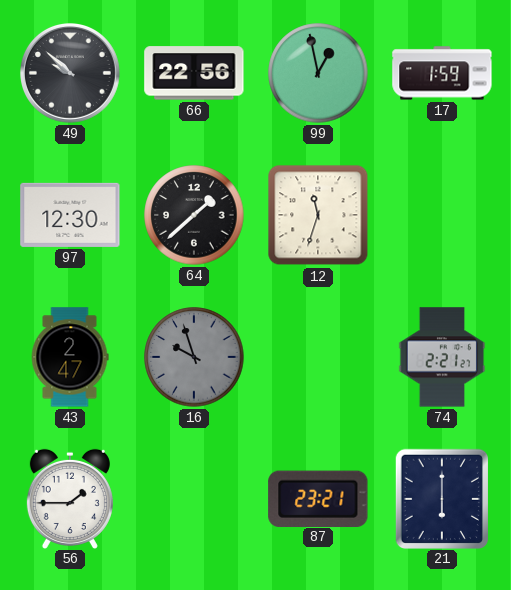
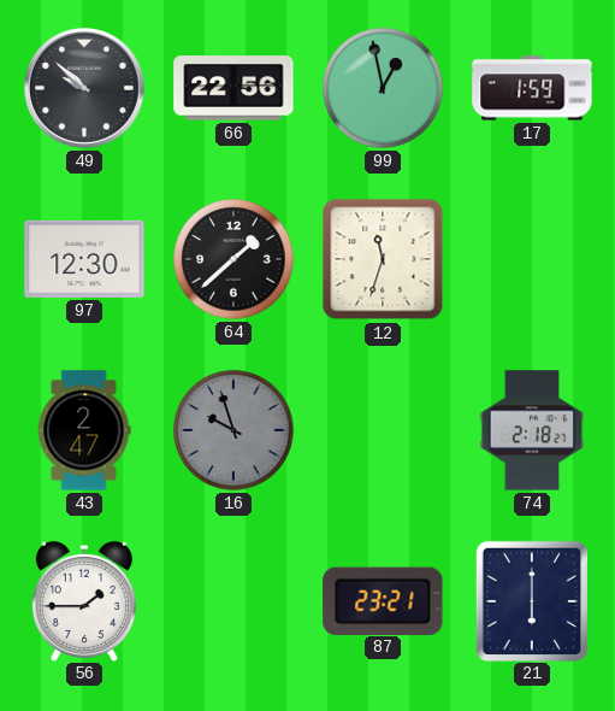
74: 2:21 -> 2:18 (532, 430)
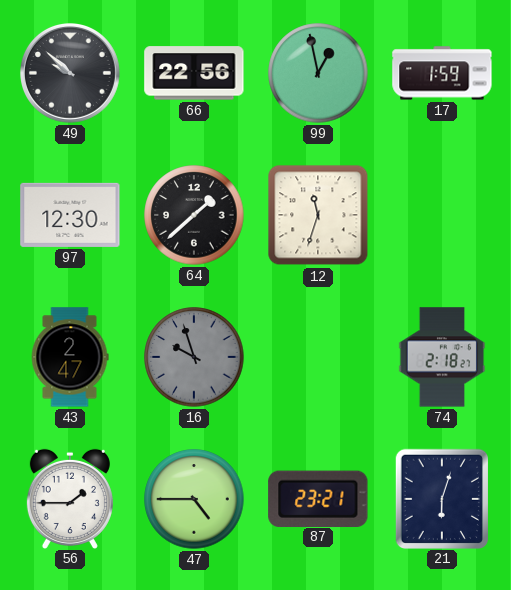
47: none -> 4:45 (194, 499)
21: 6:00 -> 6:03 (441, 498)
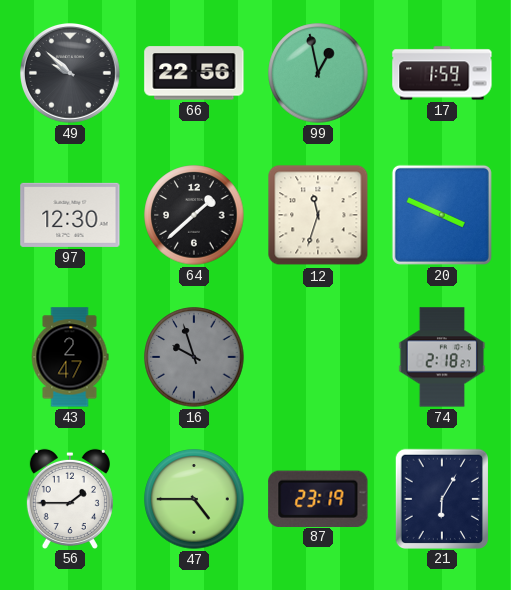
20: none -> 3:49 (442, 215)
87: 23:21 -> 23:19 (318, 498)
21: 6:03 -> 6:05 (441, 498)
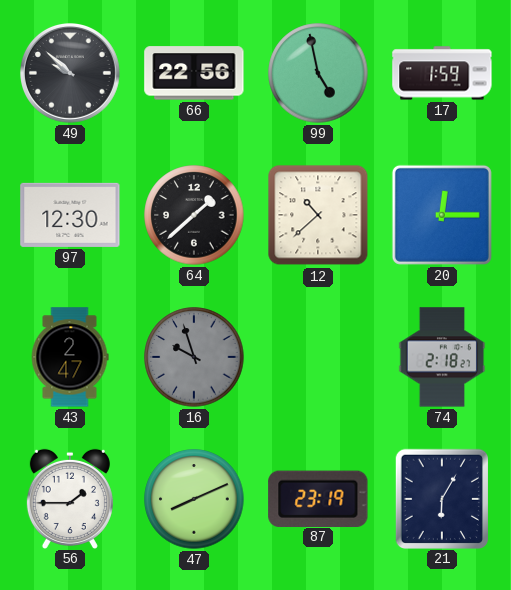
99: 12:58 -> 4:58 (318, 73)
12: 11:33 -> 10:38 (318, 215)
20: 3:49 -> 12:15 (442, 215)
47: 4:45 -> 8:11 (194, 499)
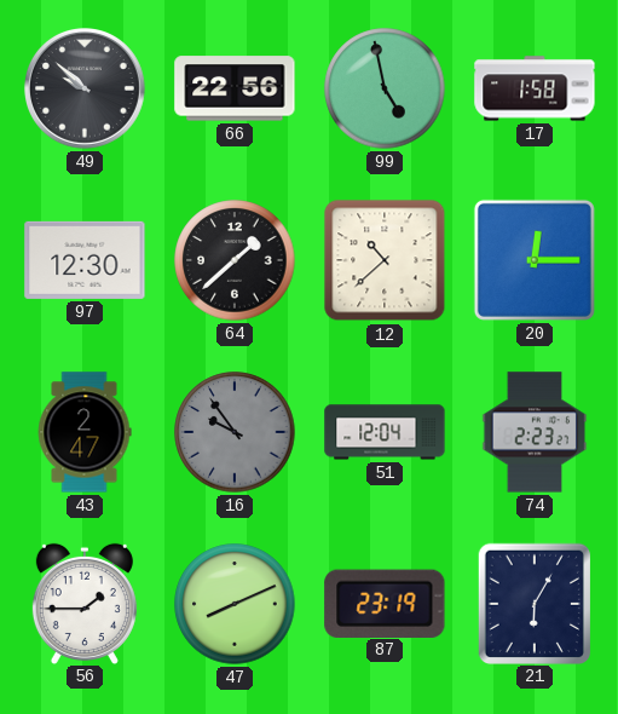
17: 1:59 -> 1:58 (535, 88)
16: 9:57 -> 9:54 (235, 432)
51: none -> 12:04 (385, 432)
74: 2:18 -> 2:23 (535, 432)
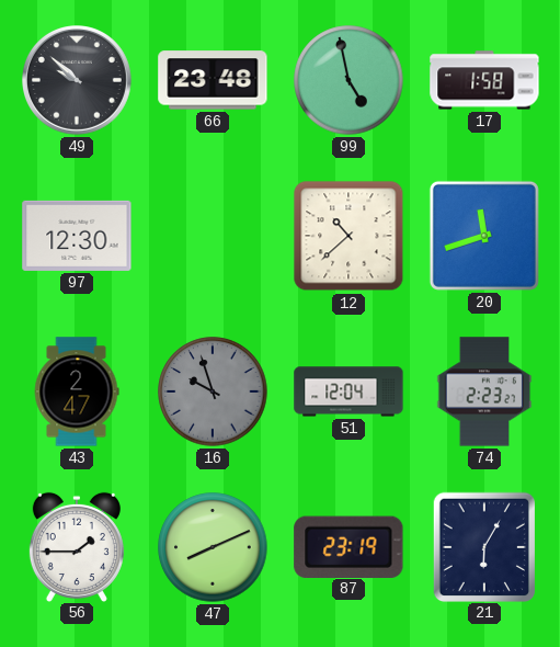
66: 22:56 -> 23:48 (213, 80)
64: 1:38 -> none (235, 260)
20: 12:15 -> 11:42 (484, 236)
16: 9:54 -> 9:57 (213, 391)
